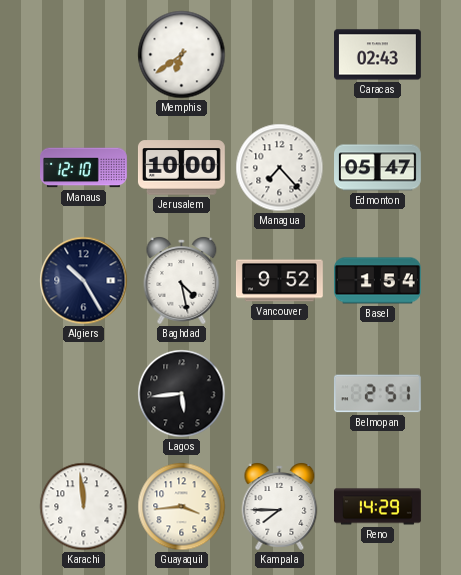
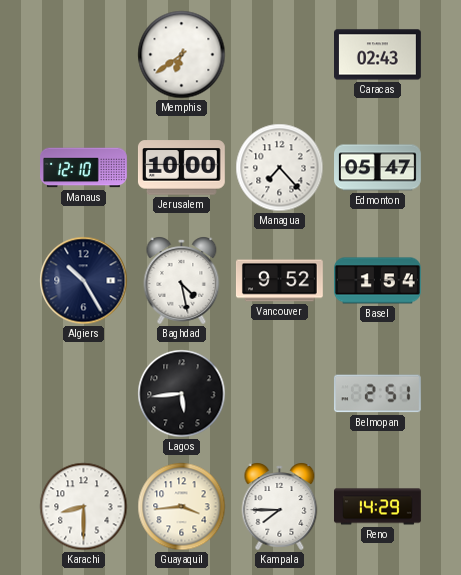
Karachi: 11:59 -> 8:30 (84, 507)
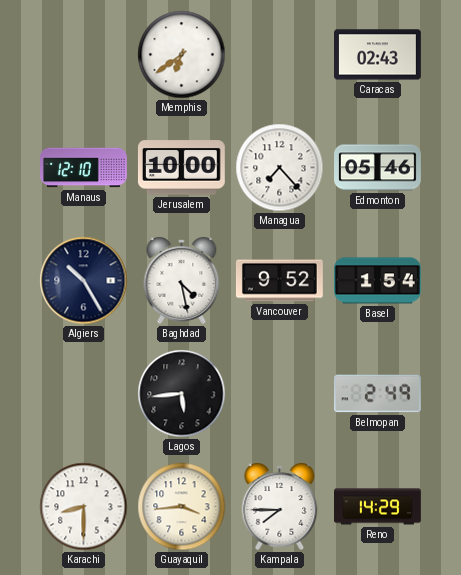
Edmonton: 05:47 -> 05:46 (378, 168)
Belmopan: 2:51 -> 2:49 (377, 394)
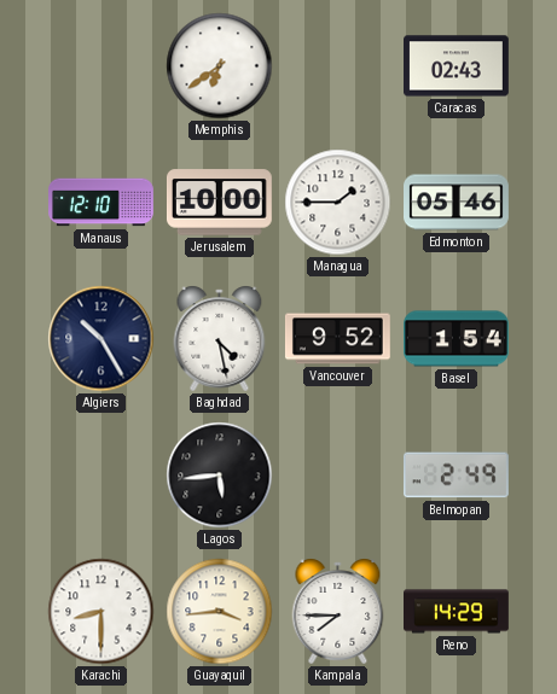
Managua: 7:23 -> 1:45 (338, 203)
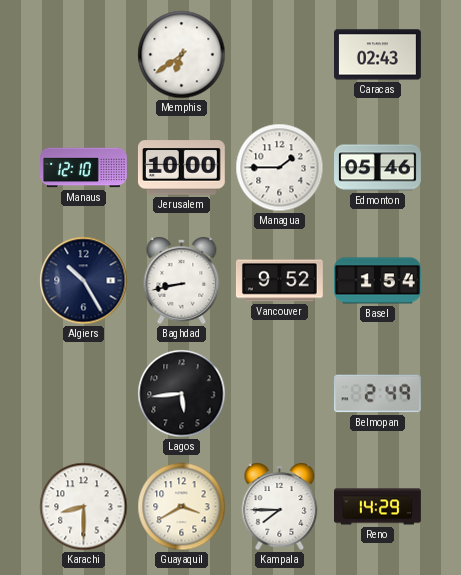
Baghdad: 4:28 -> 8:43 (182, 280)
Guayaquil: 3:44 -> 3:40 (182, 507)
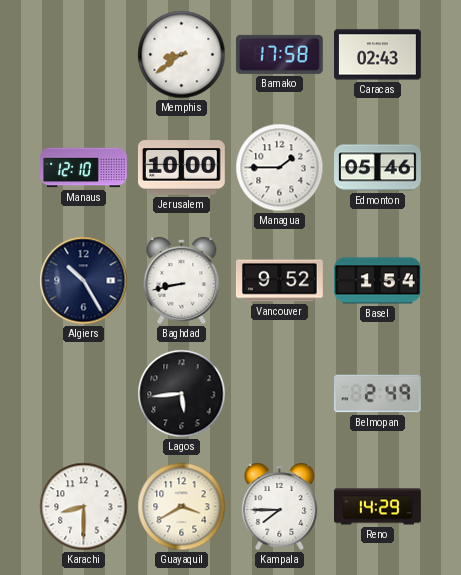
Memphis: 6:39 -> 8:39 (182, 55)
Bamako: none -> 17:58 (279, 54)
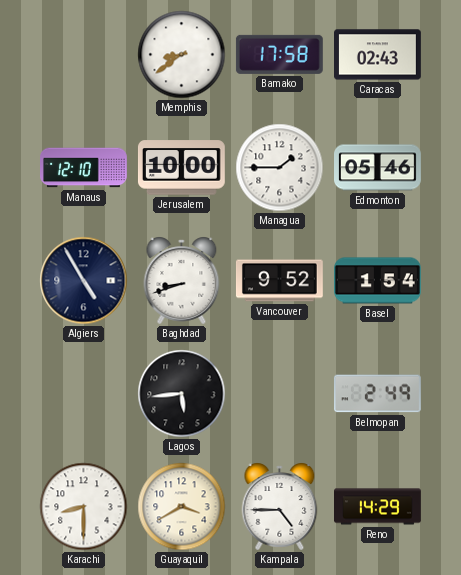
Algiers: 10:25 -> 4:55 (84, 281)
Baghdad: 8:43 -> 8:42 (182, 280)
Kampala: 7:45 -> 4:45 (280, 506)
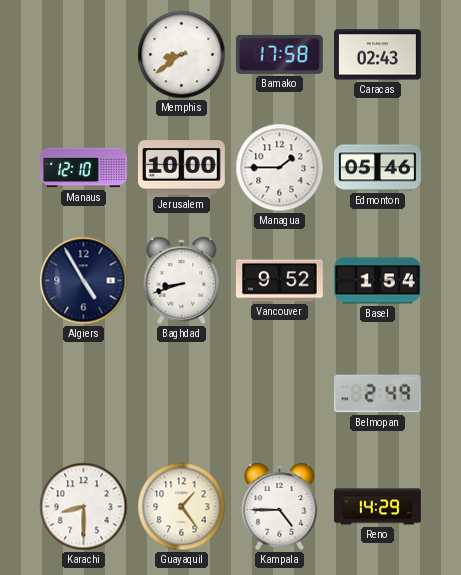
Lagos: 5:44 -> none (182, 394)
Guayaquil: 3:40 -> 1:24 (182, 507)
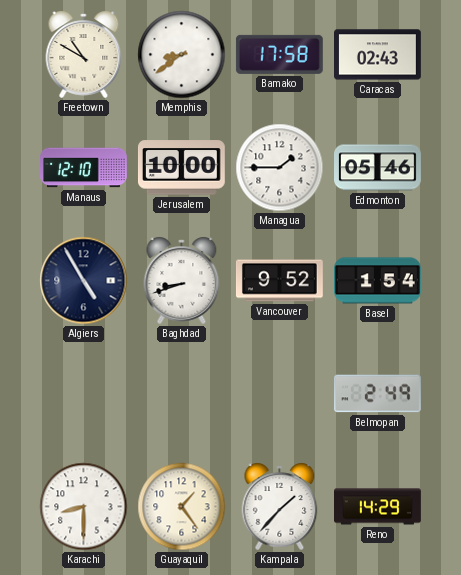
Freetown: none -> 10:50 (84, 54)
Kampala: 4:45 -> 1:37 (280, 506)
